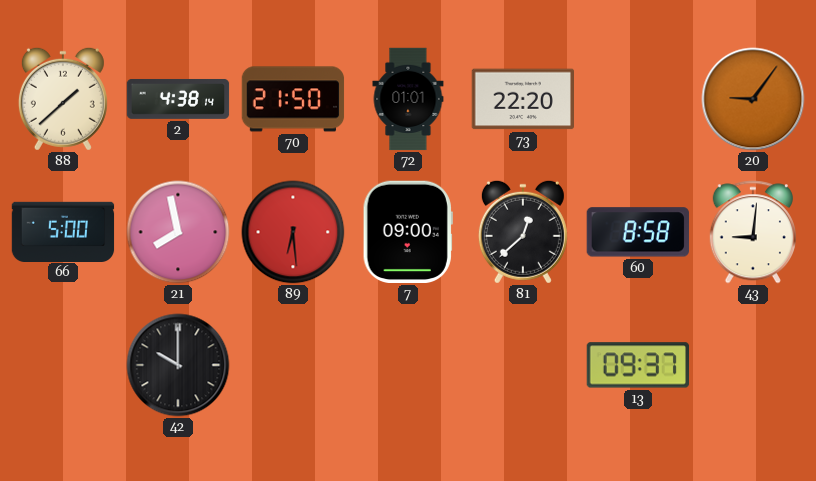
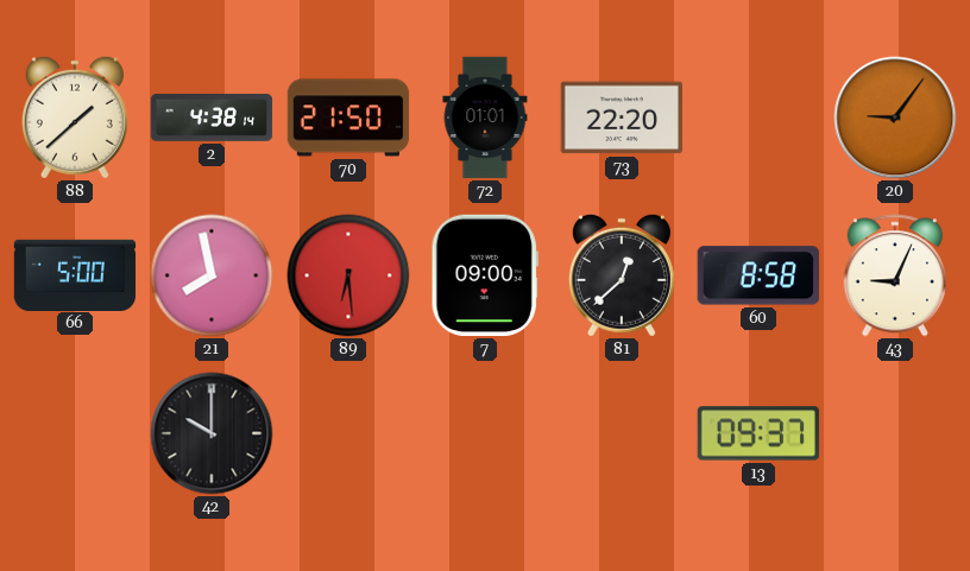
43: 9:01 -> 9:04 (895, 275)
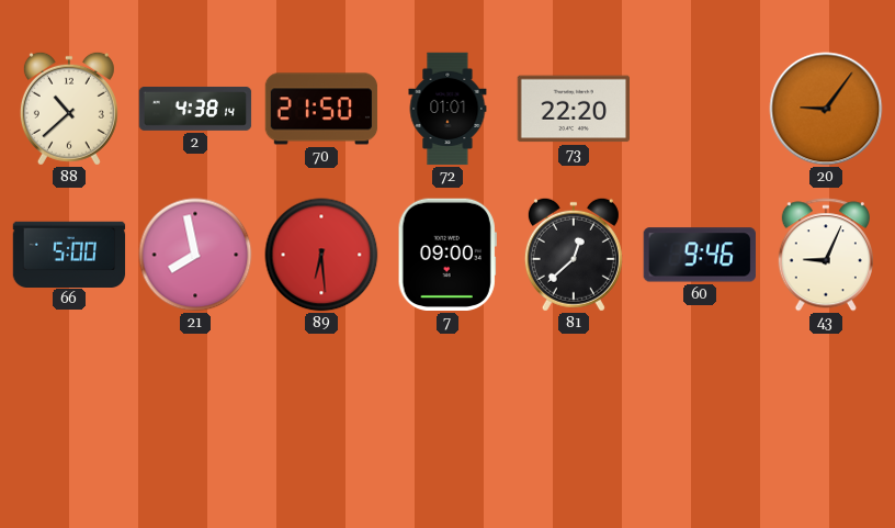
88: 1:38 -> 10:38 (69, 109)
60: 8:58 -> 9:46 (700, 255)
42: 10:00 -> none (212, 433)
13: 09:37 -> none (757, 433)
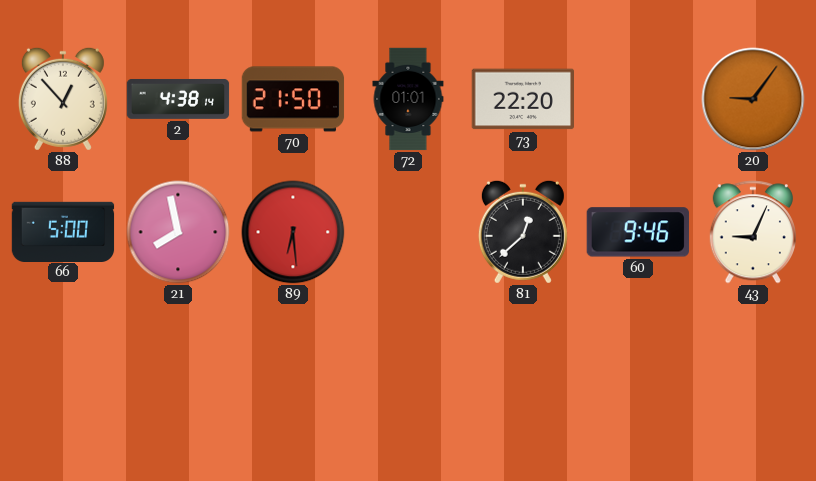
88: 10:38 -> 12:53 (63, 99)
7: 09:00 -> none (448, 255)
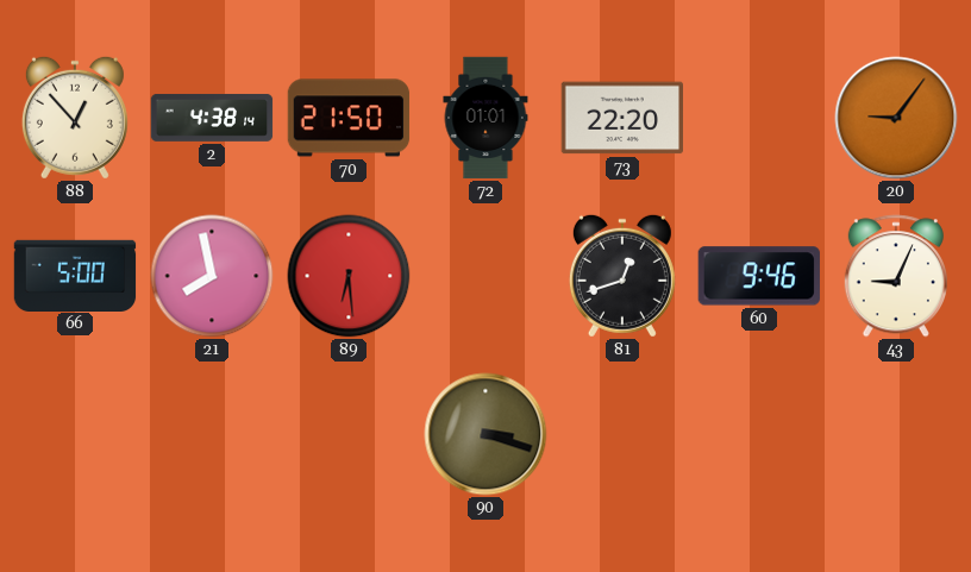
81: 12:38 -> 12:42 (622, 276)
90: none -> 3:18 (485, 434)
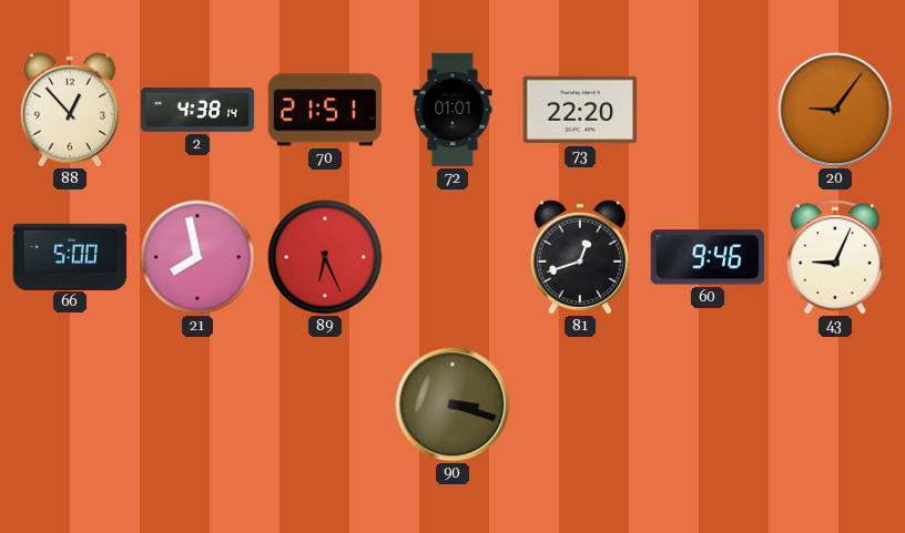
70: 21:50 -> 21:51 (325, 110)
89: 6:29 -> 6:26 (325, 257)
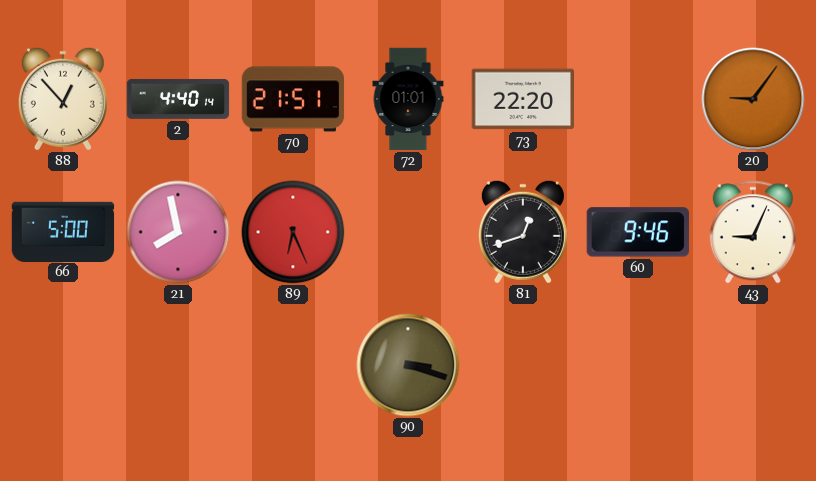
2: 4:38 -> 4:40 (178, 99)
